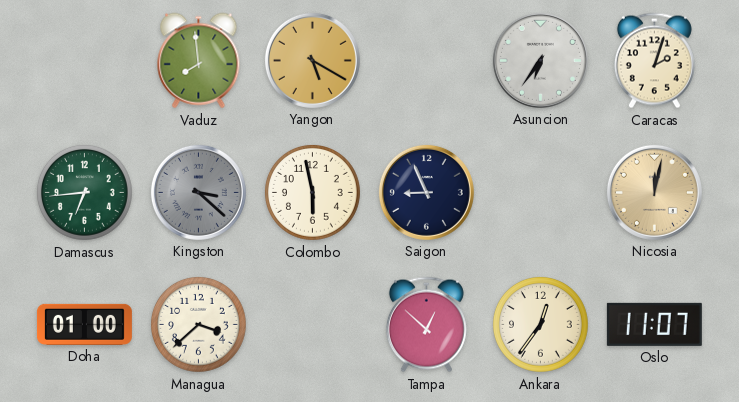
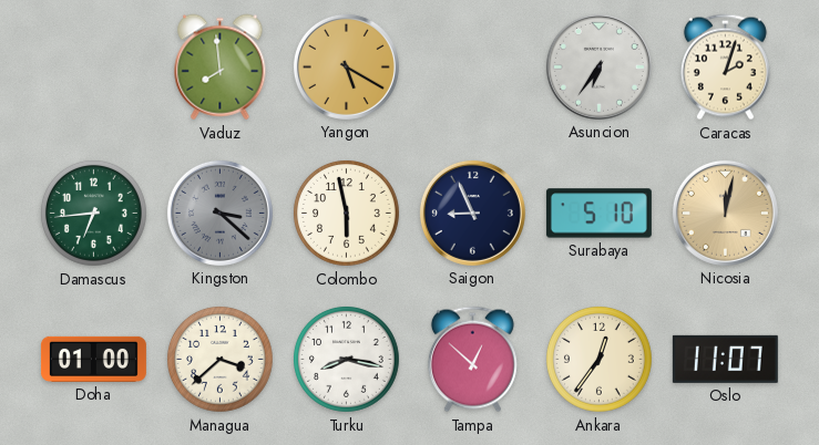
Surabaya: none -> 5:10 (598, 214)
Turku: none -> 8:17 (347, 360)
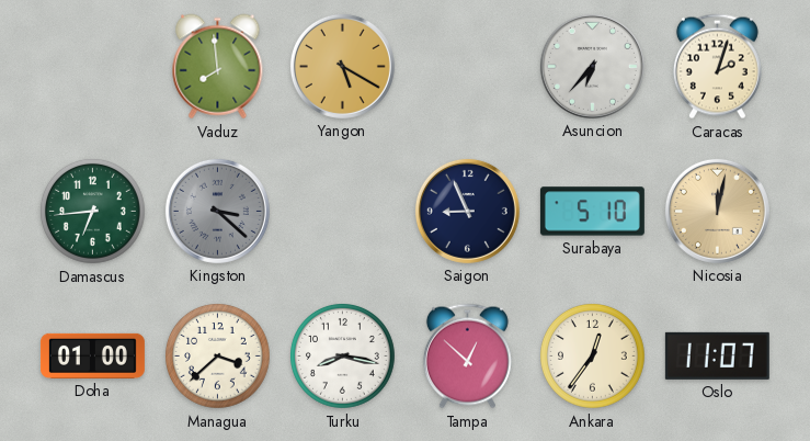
Asuncion: 6:36 -> 6:37 (592, 66)
Colombo: 5:58 -> none (347, 214)
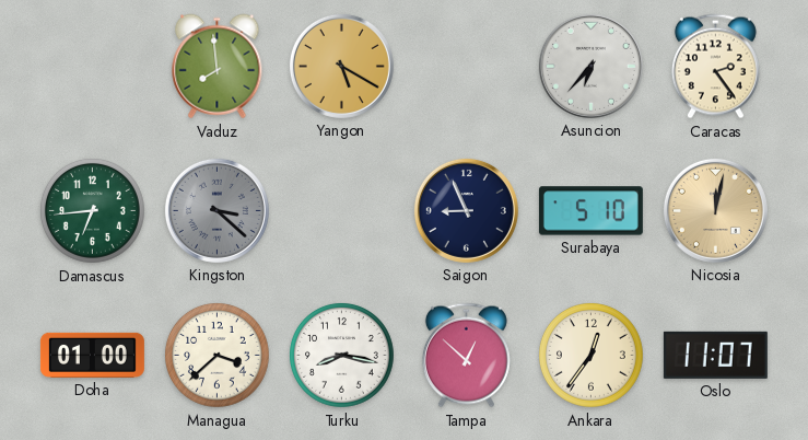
Caracas: 2:03 -> 2:24 (715, 67)
